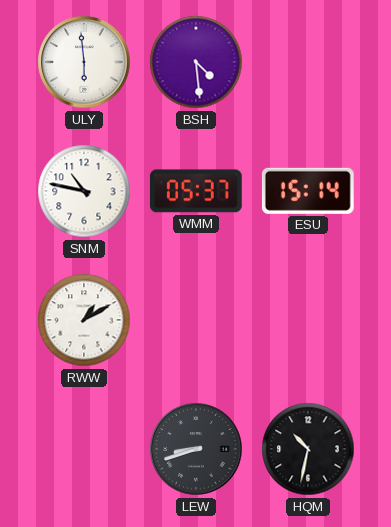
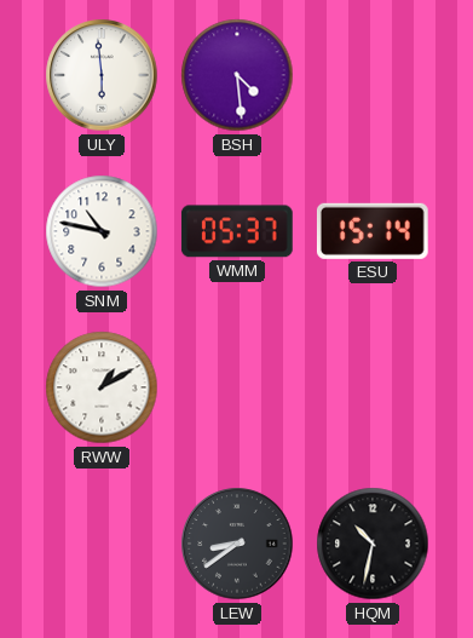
LEW: 8:42 -> 8:39 (237, 544)
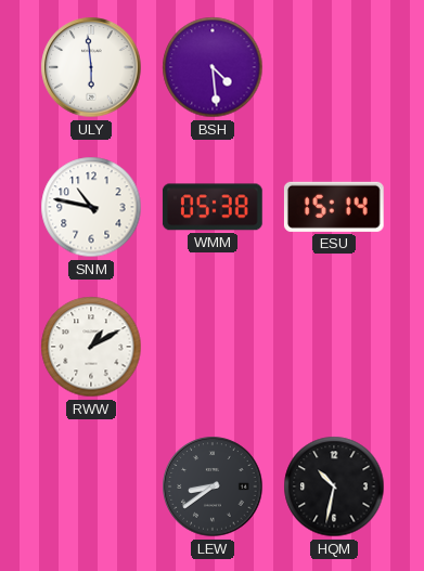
WMM: 05:37 -> 05:38 (213, 207)
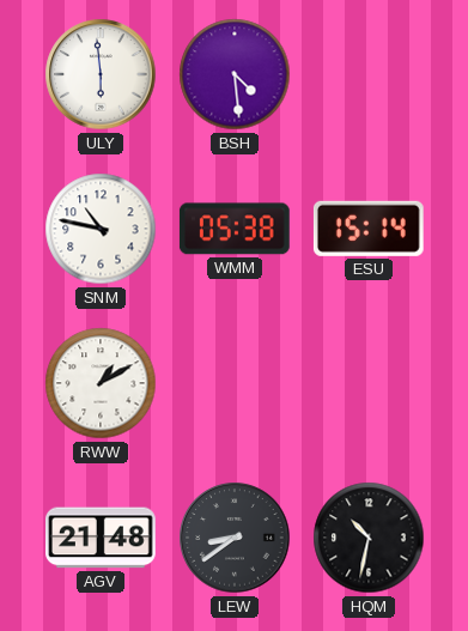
AGV: none -> 21:48 (102, 538)
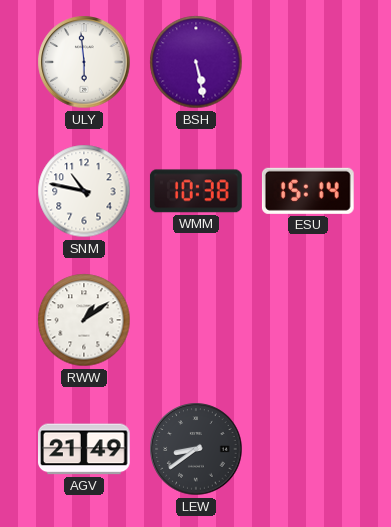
BSH: 4:29 -> 5:28 (196, 62)
WMM: 05:38 -> 10:38 (196, 191)
RWW: 1:10 -> 1:09 (84, 320)
AGV: 21:48 -> 21:49 (85, 449)
HQM: 10:32 -> none (369, 538)
